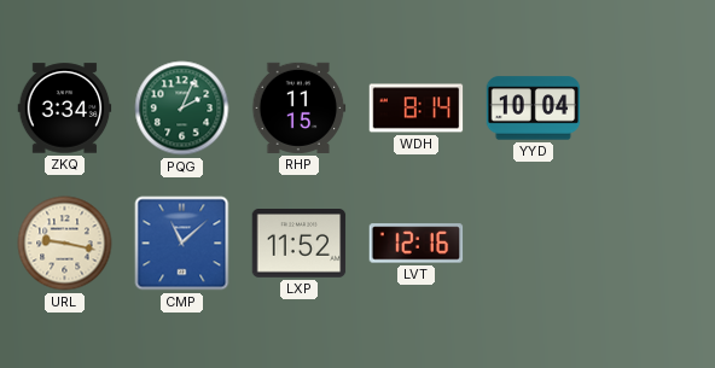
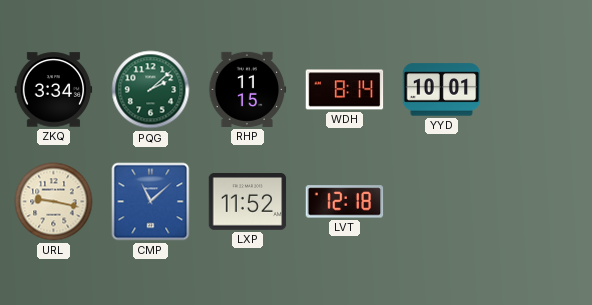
PQG: 2:04 -> 2:08 (151, 90)
YYD: 10:04 -> 10:01 (442, 90)
LVT: 12:16 -> 12:18 (345, 202)
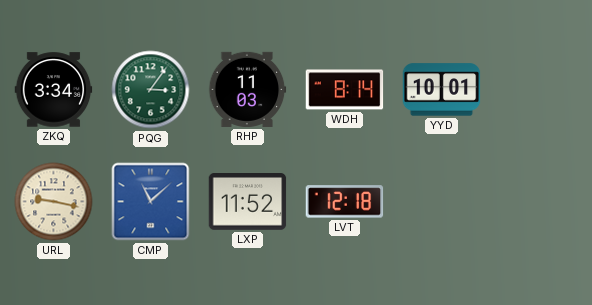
PQG: 2:08 -> 3:06 (151, 90)
RHP: 11:15 -> 11:03 (248, 89)
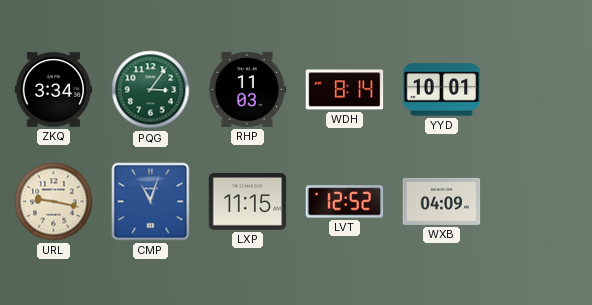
CMP: 11:08 -> 11:03 (151, 202)
LXP: 11:52 -> 11:15 (248, 202)
LVT: 12:18 -> 12:52 (345, 202)
WXB: none -> 04:09 (442, 201)
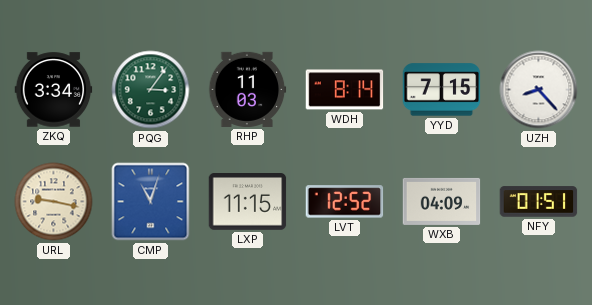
YYD: 10:01 -> 7:15 (442, 90)
UZH: none -> 8:23 (539, 90)
NFY: none -> 01:51 (539, 202)
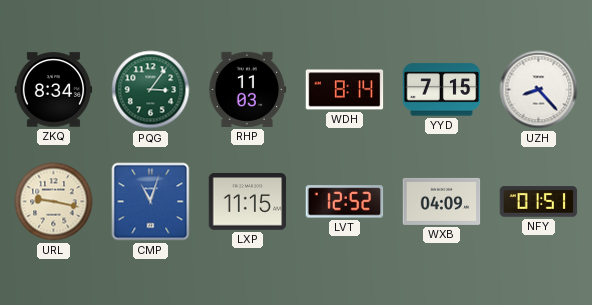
ZKQ: 3:34 -> 8:34 (54, 90)
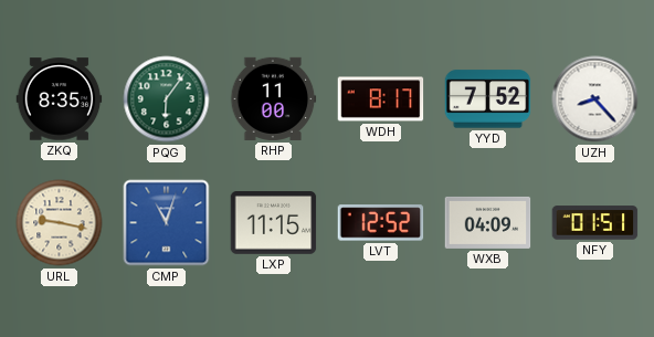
ZKQ: 8:34 -> 8:35 (60, 99)
PQG: 3:06 -> 6:06 (167, 99)
RHP: 11:03 -> 11:00 (274, 98)
WDH: 8:14 -> 8:17 (381, 99)
YYD: 7:15 -> 7:52 (488, 99)
